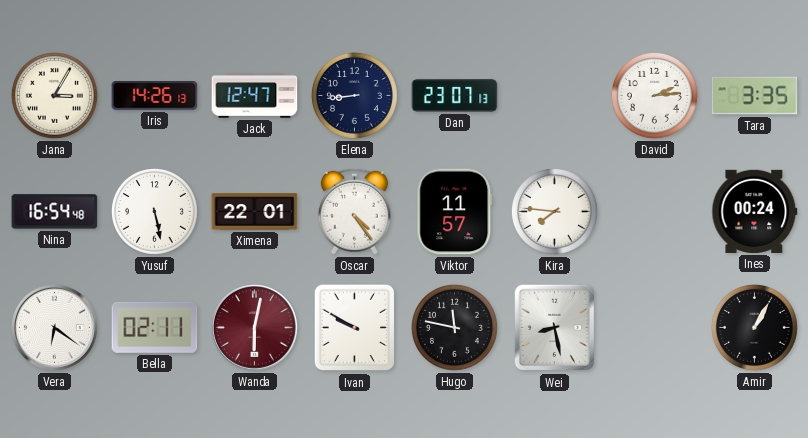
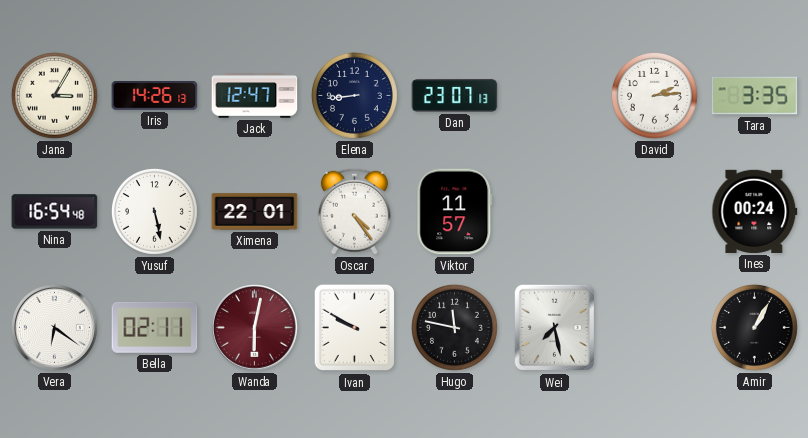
Kira: 7:46 -> none (554, 211)
Wei: 8:28 -> 7:28 (555, 328)
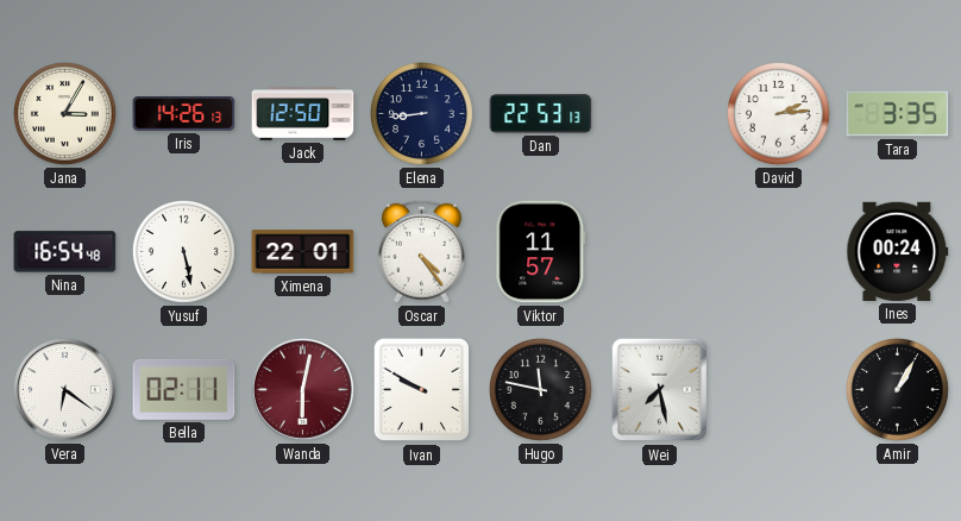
Jack: 12:47 -> 12:50 (303, 114)
Dan: 23:07 -> 22:53 (541, 114)
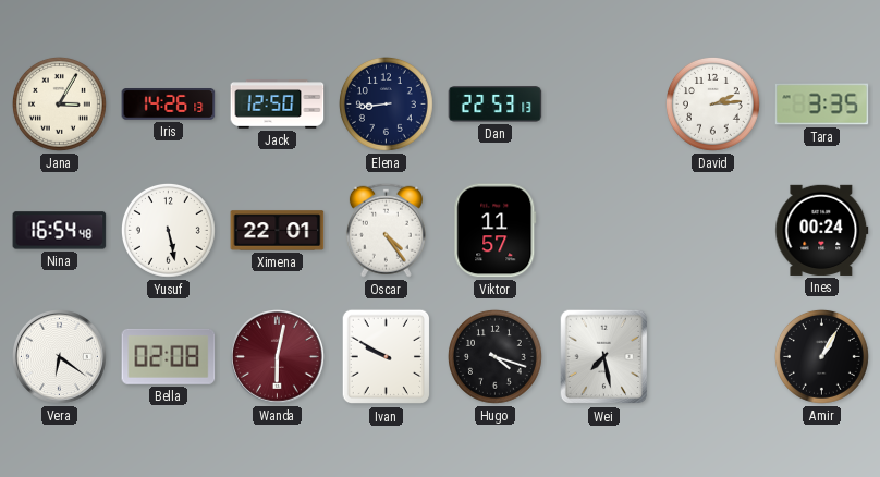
Bella: 02:11 -> 02:08 (169, 356)
Hugo: 11:47 -> 4:18 (494, 356)
